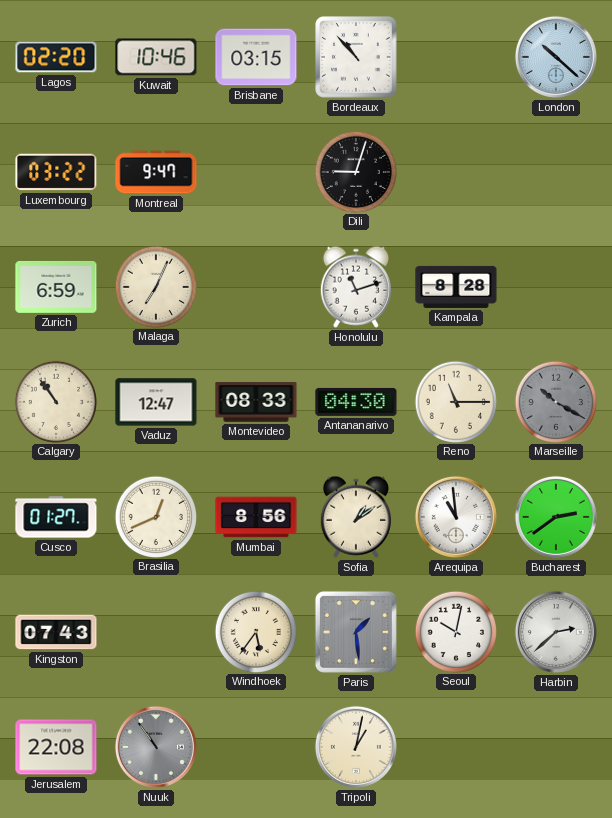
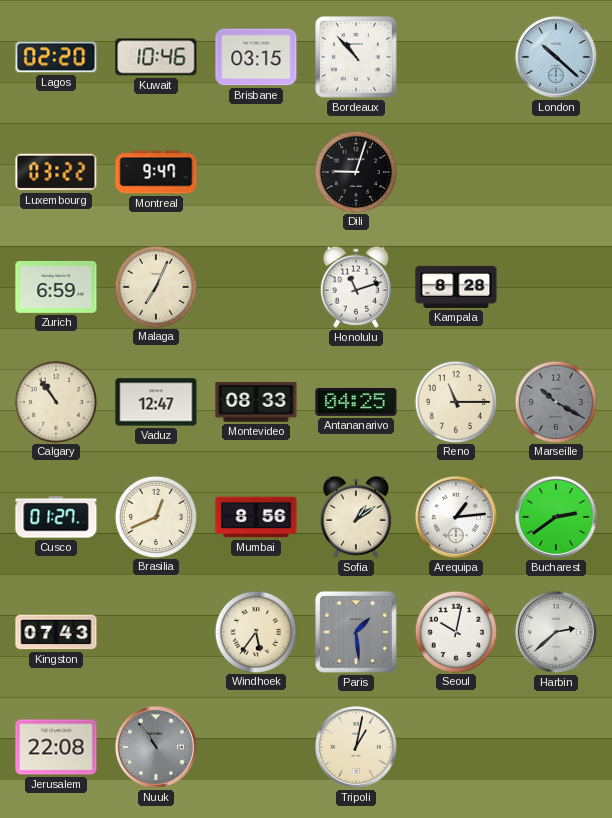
Antananarivo: 04:30 -> 04:25 (356, 402)
Arequipa: 10:59 -> 1:14 (456, 517)
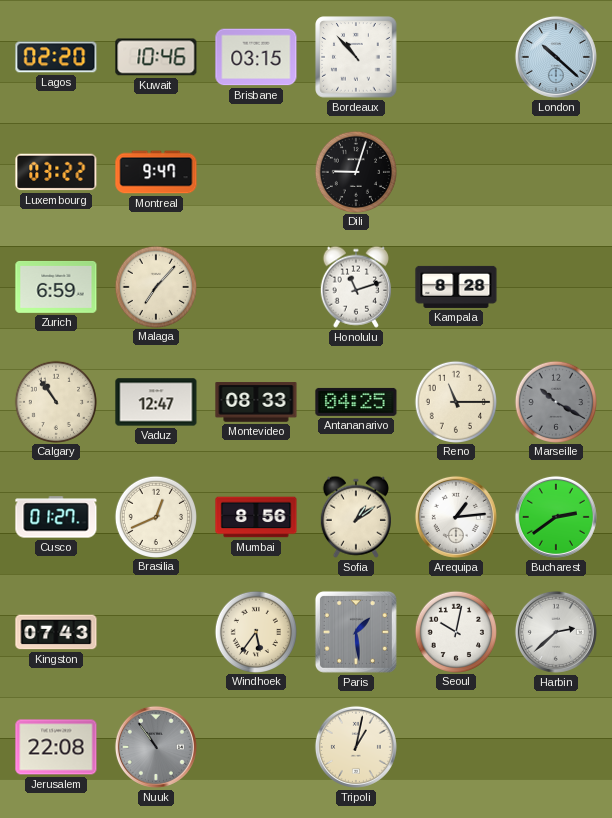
Malaga: 7:04 -> 7:07 (155, 286)
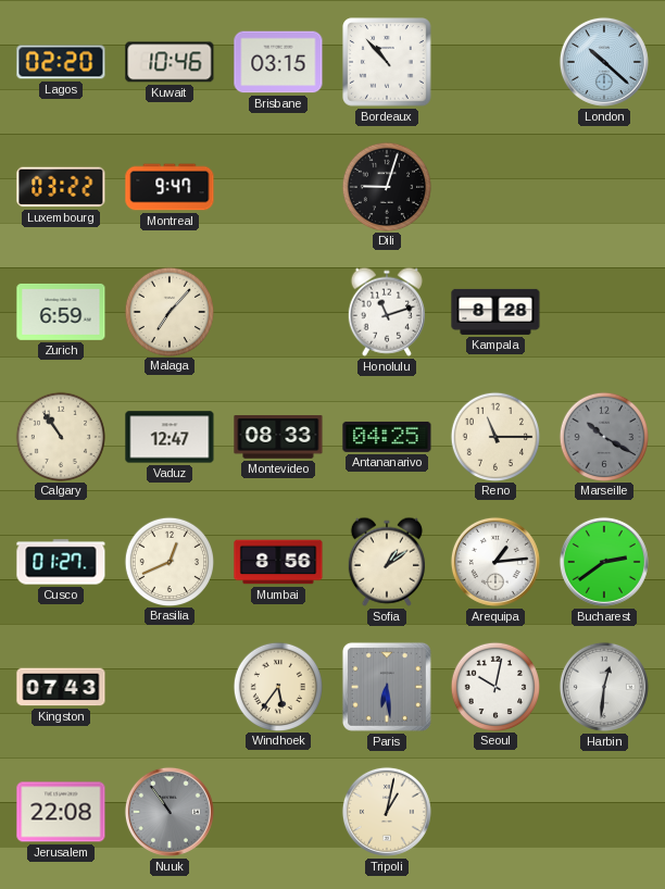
Paris: 1:29 -> 6:29 (387, 687)
Harbin: 2:38 -> 12:31 (604, 687)
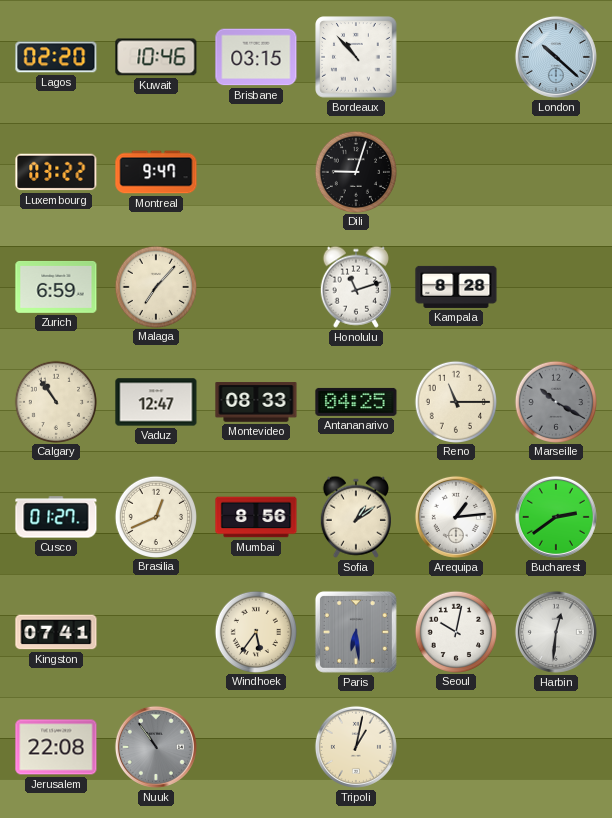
Kingston: 07:43 -> 07:41 (56, 632)
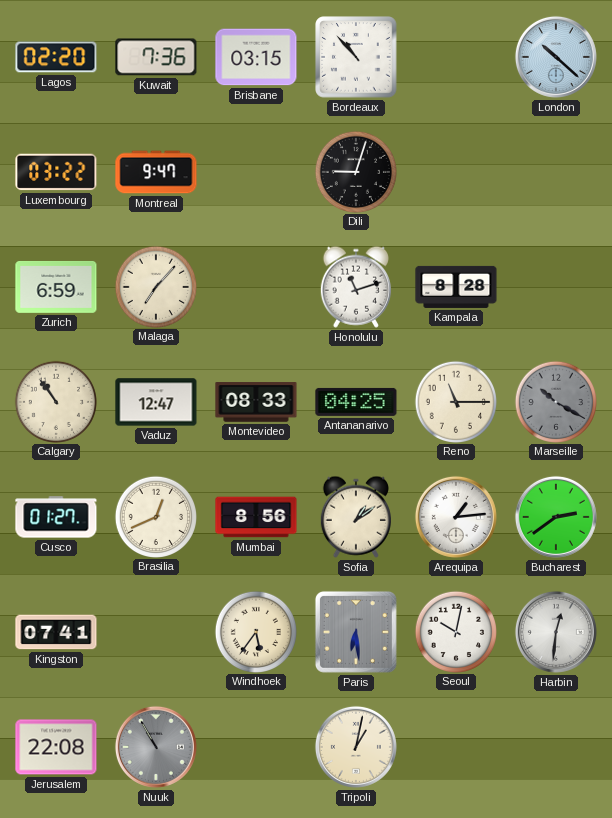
Kuwait: 10:46 -> 7:36 (156, 57)
Nuuk: 10:54 -> 10:55 (156, 747)
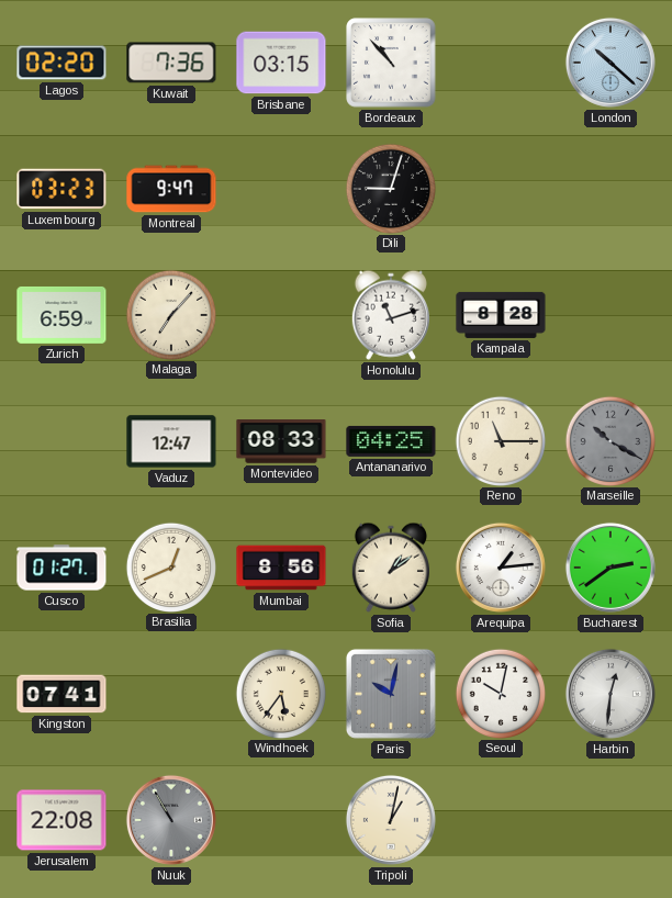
Luxembourg: 03:22 -> 03:23 (61, 189)
Calgary: 10:54 -> none (55, 401)
Paris: 6:29 -> 10:02 (391, 694)
